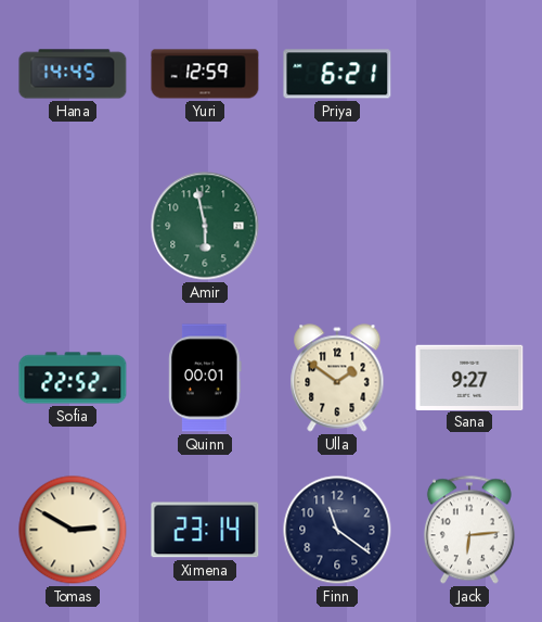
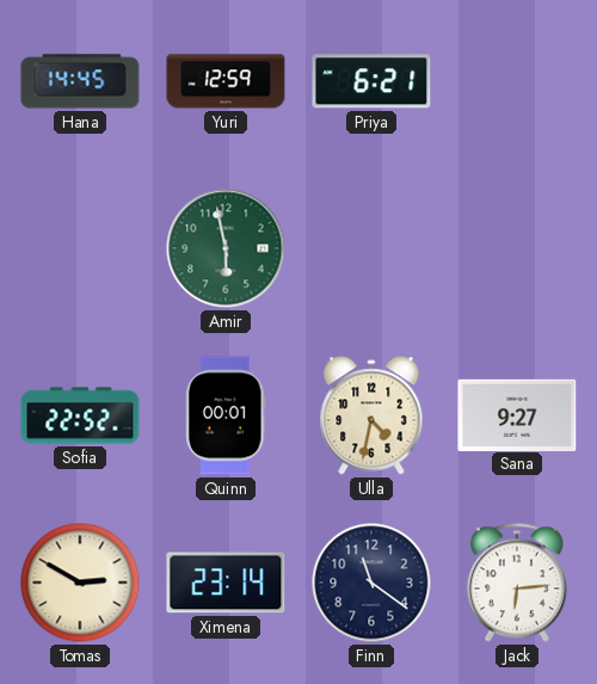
Ulla: 1:51 -> 4:32 (371, 415)
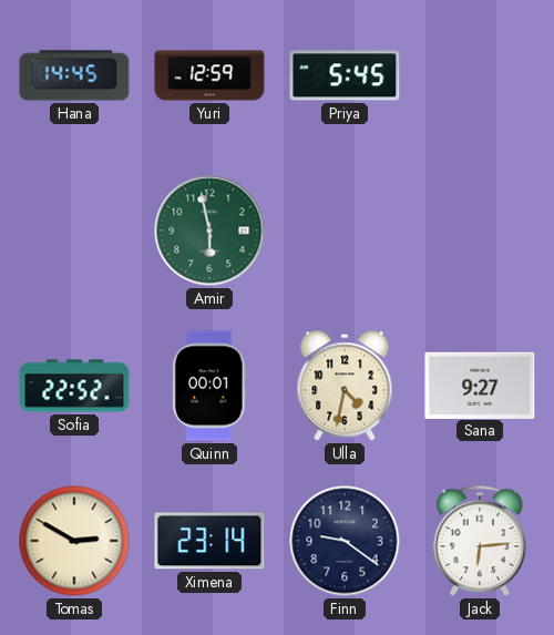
Priya: 6:21 -> 5:45 (345, 75)
Finn: 11:21 -> 9:21 (345, 541)
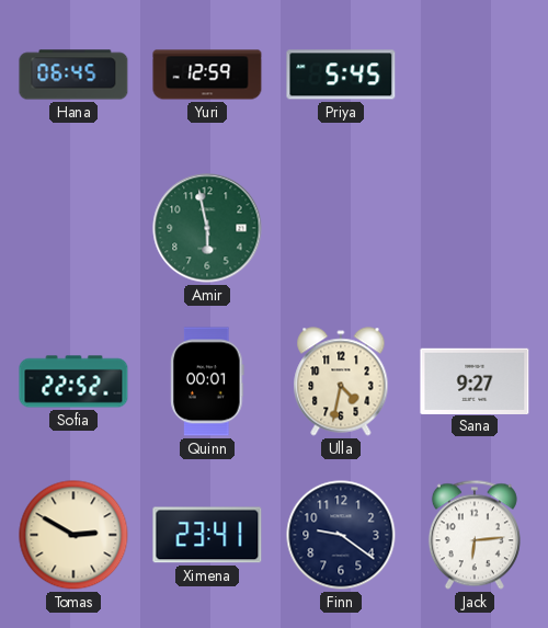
Hana: 14:45 -> 06:45 (73, 75)
Ximena: 23:14 -> 23:41 (207, 535)
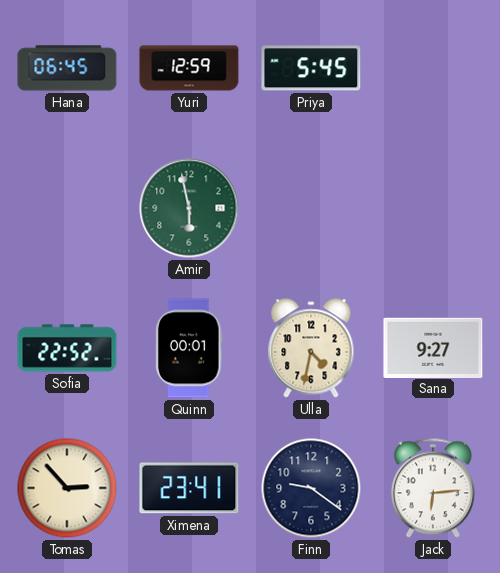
Tomas: 2:50 -> 2:53 (67, 488)
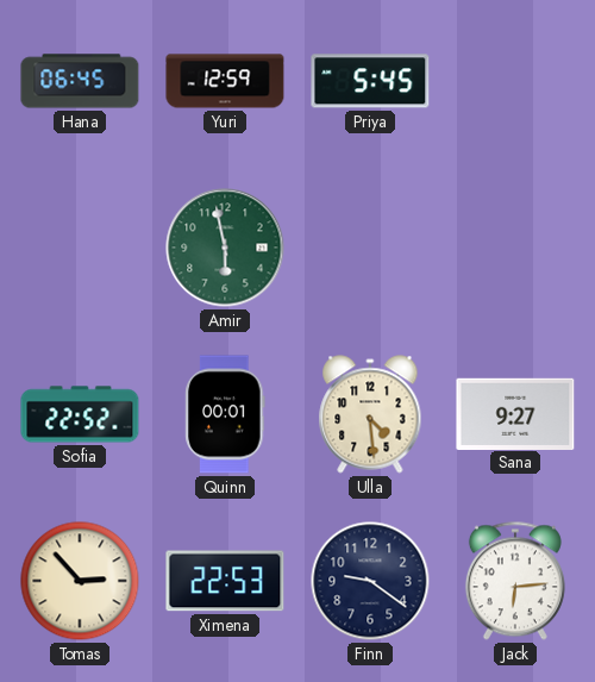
Ulla: 4:32 -> 4:29 (370, 414)
Ximena: 23:41 -> 22:53 (225, 581)
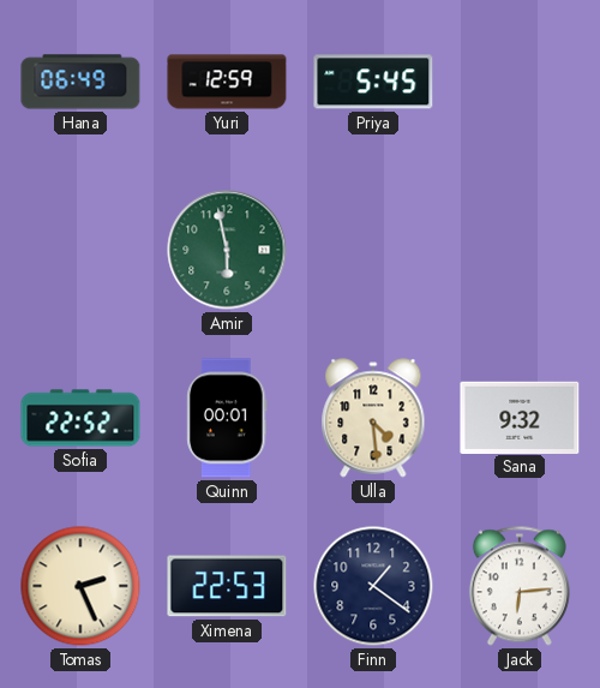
Hana: 06:45 -> 06:49 (80, 82)
Sana: 9:27 -> 9:32 (520, 417)
Tomas: 2:53 -> 2:26 (80, 586)
Finn: 9:21 -> 1:21 (373, 586)
